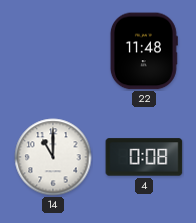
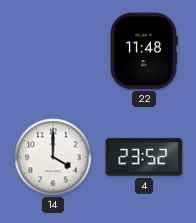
14: 11:00 -> 4:00 (53, 157)
4: 0:08 -> 23:52 (144, 157)
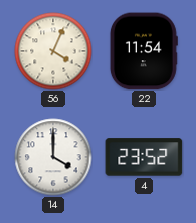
56: none -> 4:04 (53, 51)
22: 11:48 -> 11:54 (144, 51)
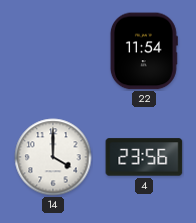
56: 4:04 -> none (53, 51)
4: 23:52 -> 23:56 (144, 157)
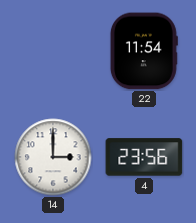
14: 4:00 -> 3:00 (53, 157)
